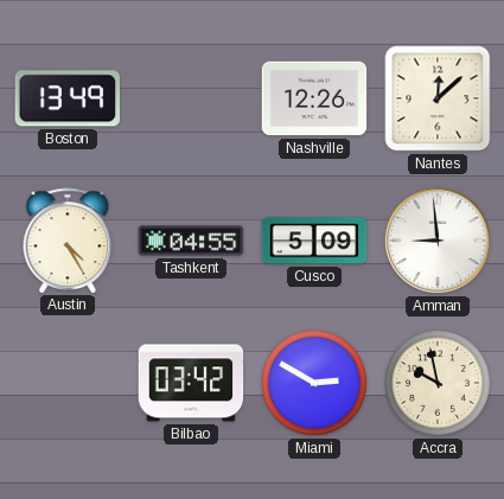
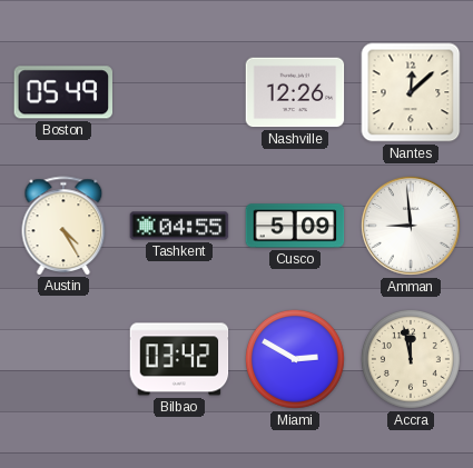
Boston: 13:49 -> 05:49 (63, 92)
Accra: 9:58 -> 11:58 (411, 359)
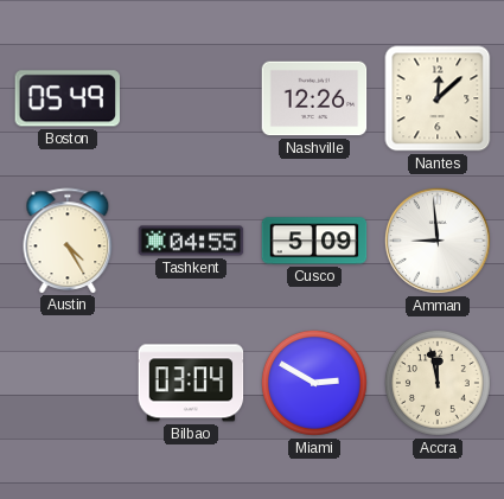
Bilbao: 03:42 -> 03:04 (191, 383)
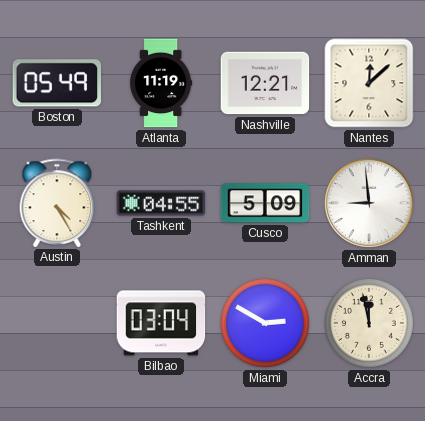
Atlanta: none -> 11:19 (161, 83)
Nashville: 12:26 -> 12:21 (265, 83)
